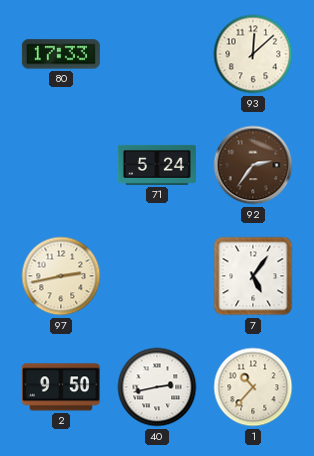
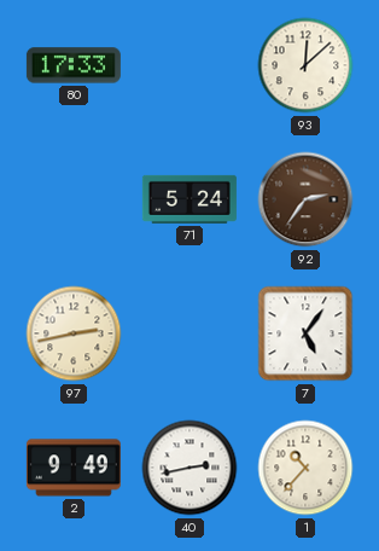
2: 9:50 -> 9:49 (74, 468)
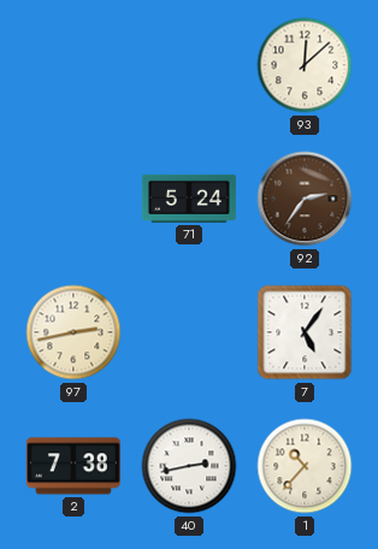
80: 17:33 -> none (74, 65)
2: 9:49 -> 7:38 (73, 466)
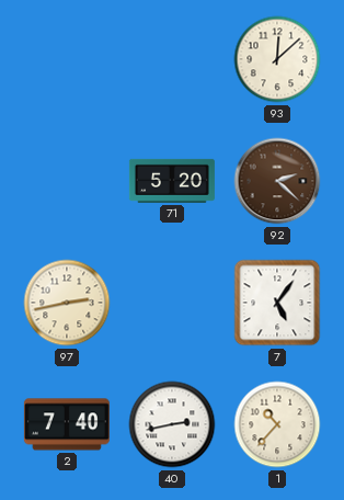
71: 5:24 -> 5:20 (172, 181)
92: 2:36 -> 2:22 (277, 181)
2: 7:38 -> 7:40 (67, 424)
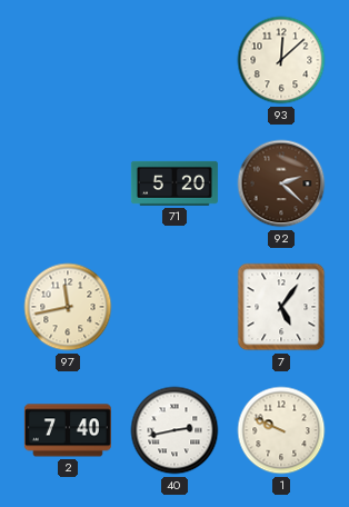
97: 2:43 -> 11:43 (68, 307)
1: 10:37 -> 9:49 (281, 430)
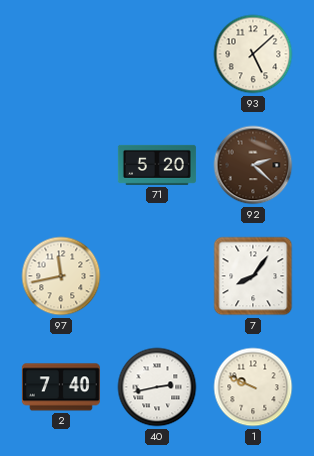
93: 12:08 -> 5:08 (253, 54)
7: 5:06 -> 8:06 (253, 276)
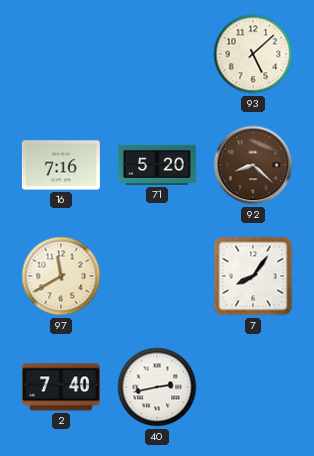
16: none -> 7:16 (61, 165)
92: 2:22 -> 8:22 (253, 165)
97: 11:43 -> 11:40 (61, 276)
1: 9:49 -> none (253, 387)
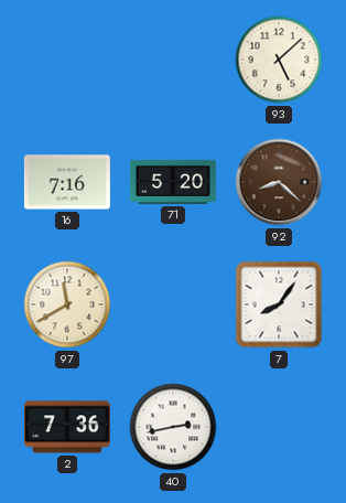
2: 7:40 -> 7:36 (67, 427)
